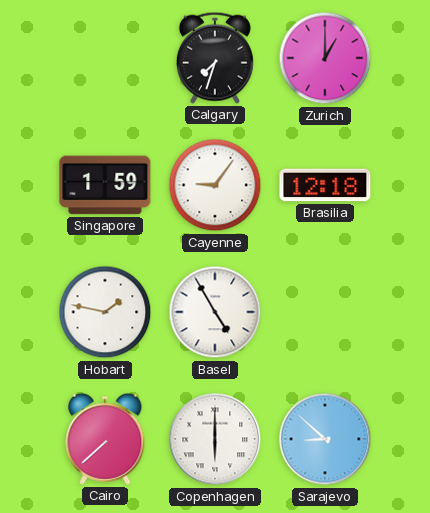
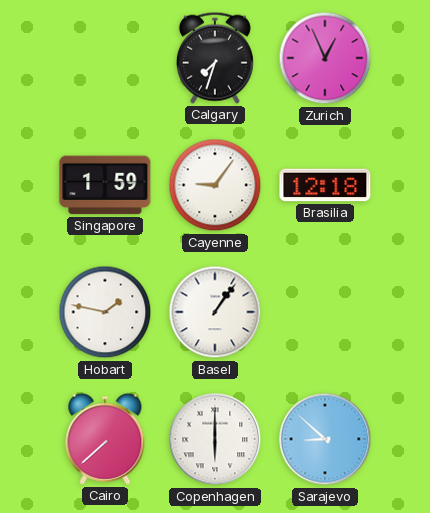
Zurich: 1:00 -> 12:56 (325, 58)
Basel: 4:55 -> 1:06 (215, 312)
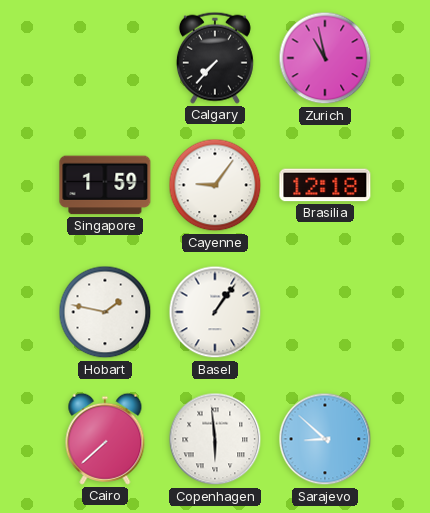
Calgary: 7:33 -> 7:37 (215, 58)
Zurich: 12:56 -> 10:58 (325, 58)
Copenhagen: 6:00 -> 5:59 (215, 439)
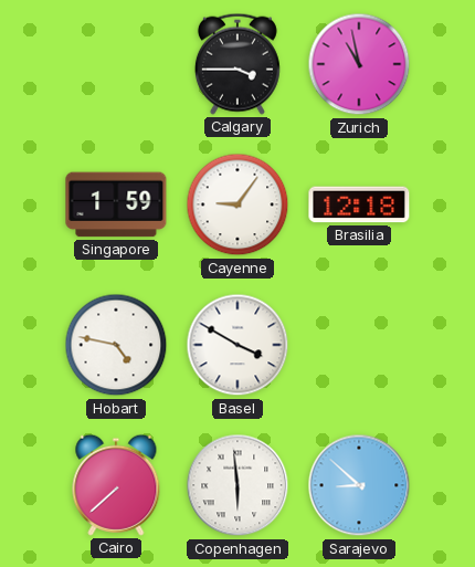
Calgary: 7:37 -> 3:45 (237, 64)
Hobart: 1:47 -> 4:47 (116, 345)
Basel: 1:06 -> 3:50 (237, 345)
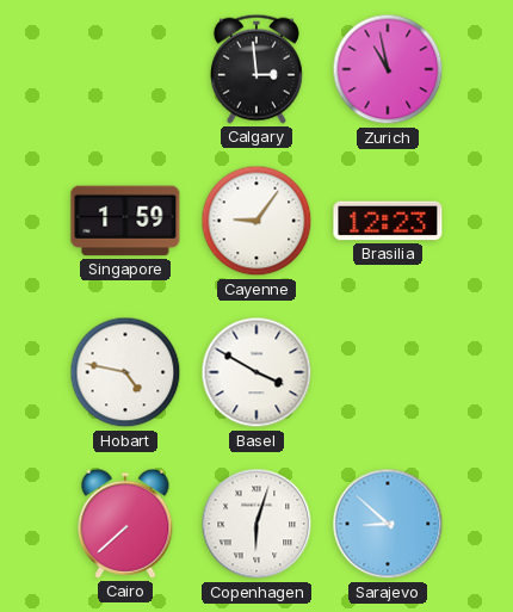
Calgary: 3:45 -> 2:59 (256, 69)
Brasilia: 12:18 -> 12:23 (388, 221)
Copenhagen: 5:59 -> 6:03 (256, 524)
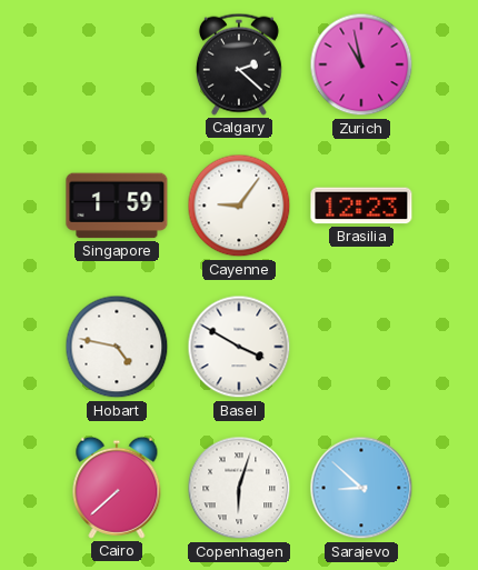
Calgary: 2:59 -> 2:22 (239, 64)
